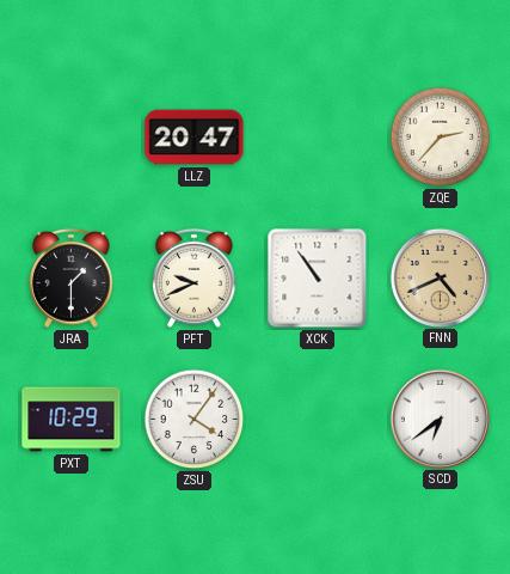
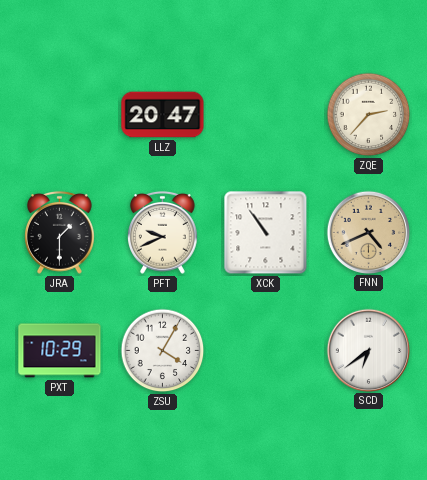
ZSU: 4:06 -> 4:05 (163, 351)
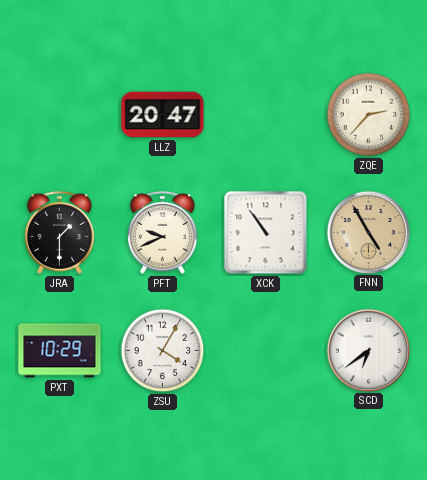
FNN: 4:41 -> 4:55 (368, 232)
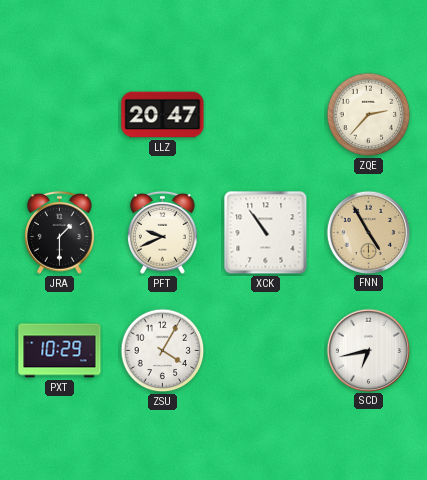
SCD: 6:39 -> 6:43 (368, 350)
